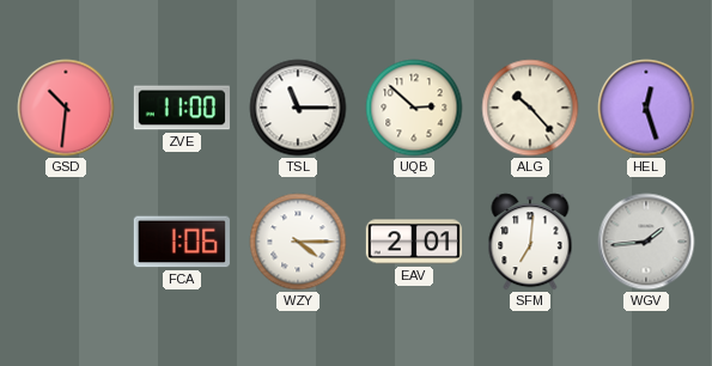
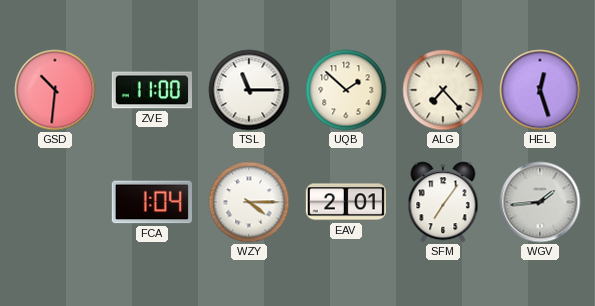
UQB: 2:52 -> 1:52 (346, 90)
ALG: 10:23 -> 7:23 (443, 90)
FCA: 1:06 -> 1:04 (152, 202)
SFM: 7:01 -> 7:06 (443, 202)
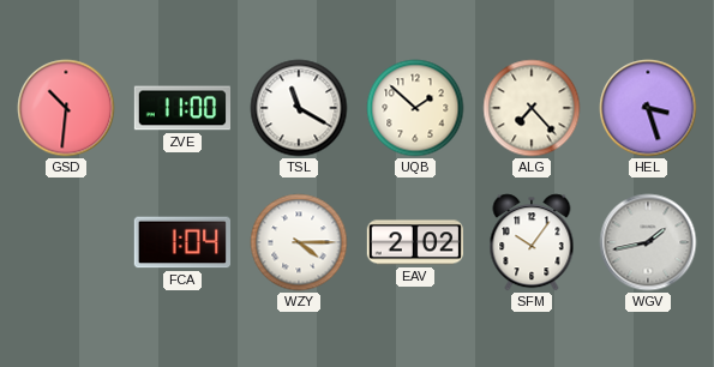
TSL: 11:15 -> 11:20 (299, 108)
HEL: 12:27 -> 3:27 (648, 108)
EAV: 2:01 -> 2:02 (414, 242)
SFM: 7:06 -> 10:06 (532, 242)
WGV: 1:44 -> 1:43 (648, 242)
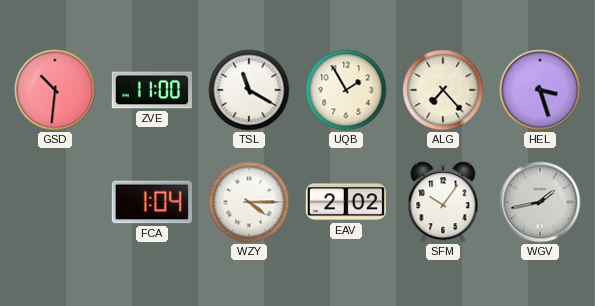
UQB: 1:52 -> 1:55 (346, 90)
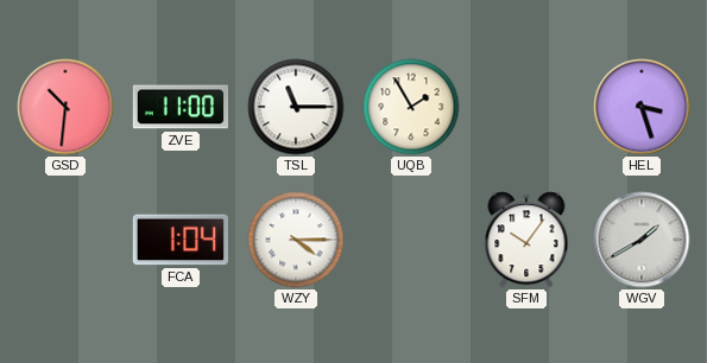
TSL: 11:20 -> 11:15 (296, 107)
ALG: 7:23 -> none (443, 90)
EAV: 2:02 -> none (345, 202)
WGV: 1:43 -> 1:40 (642, 240)
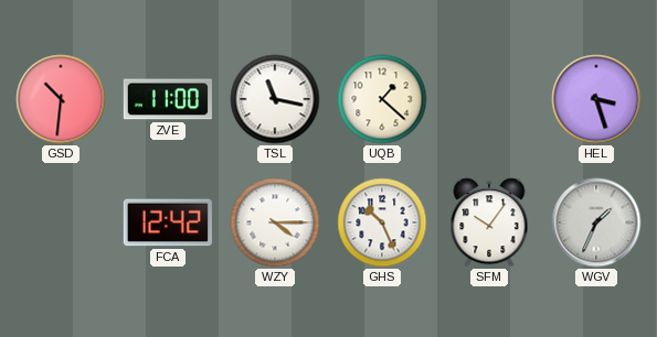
TSL: 11:15 -> 11:17 (275, 99)
UQB: 1:55 -> 1:22 (382, 99)
FCA: 1:04 -> 12:42 (168, 222)
GHS: none -> 10:26 (382, 222)
WGV: 1:40 -> 1:34 (596, 222)
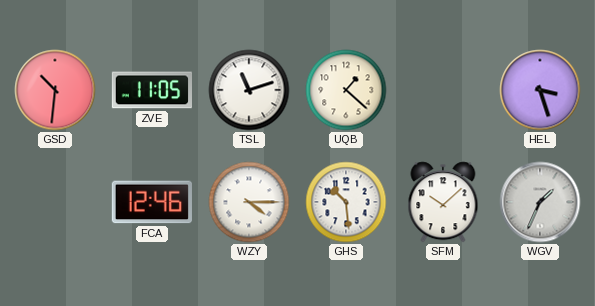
ZVE: 11:00 -> 11:05 (151, 90)
TSL: 11:17 -> 11:12 (249, 90)
FCA: 12:42 -> 12:46 (152, 202)
GHS: 10:26 -> 10:29 (346, 202)
SFM: 10:06 -> 10:08 (443, 202)
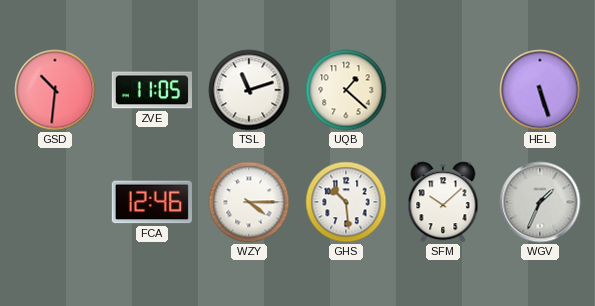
HEL: 3:27 -> 5:27 (540, 90)
